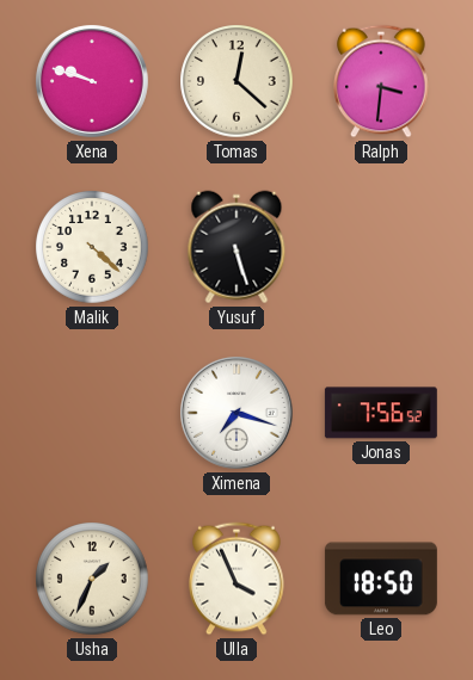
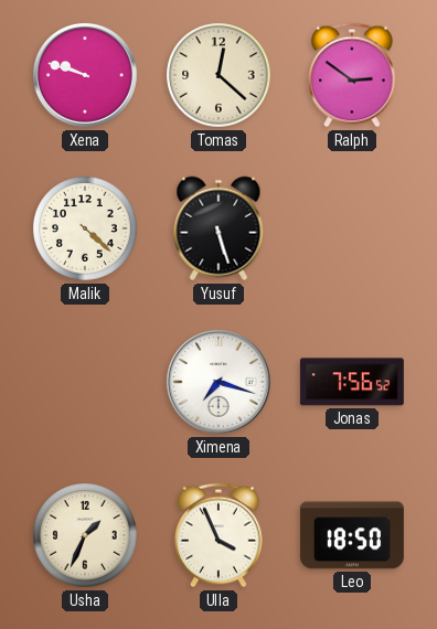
Ralph: 3:31 -> 2:51 (352, 75)
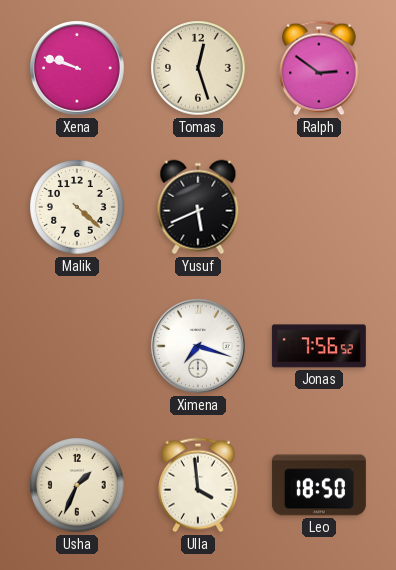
Tomas: 12:22 -> 12:27 (198, 68)
Yusuf: 5:27 -> 5:41 (198, 207)
Ulla: 3:56 -> 3:59 (198, 485)
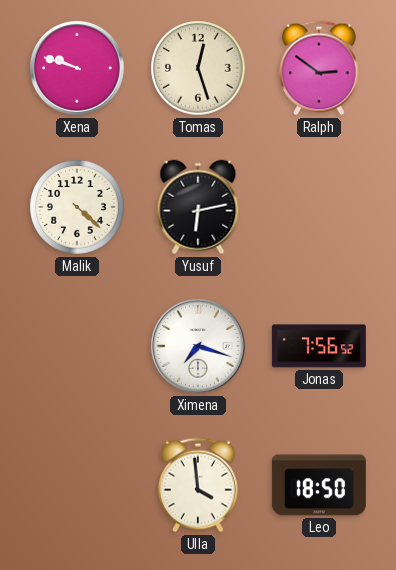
Yusuf: 5:41 -> 6:13 (198, 207)
Usha: 1:34 -> none (77, 485)
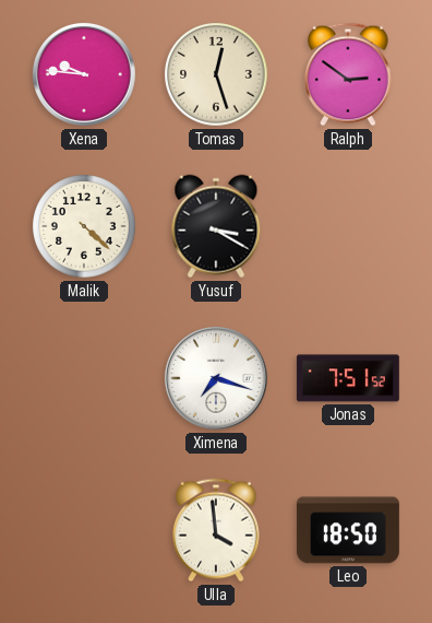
Xena: 9:48 -> 9:46 (84, 74)
Yusuf: 6:13 -> 3:20 (216, 226)
Jonas: 7:56 -> 7:51 (348, 378)
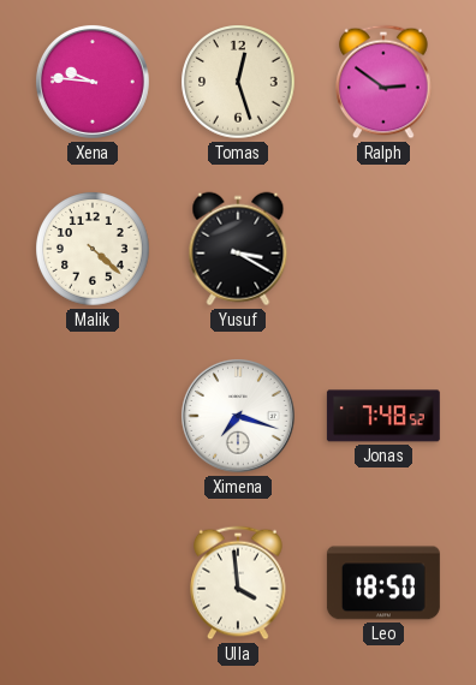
Jonas: 7:51 -> 7:48 (383, 416)
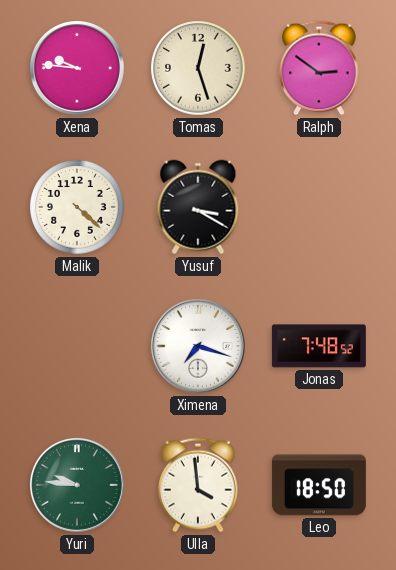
Yuri: none -> 9:46 (77, 485)
